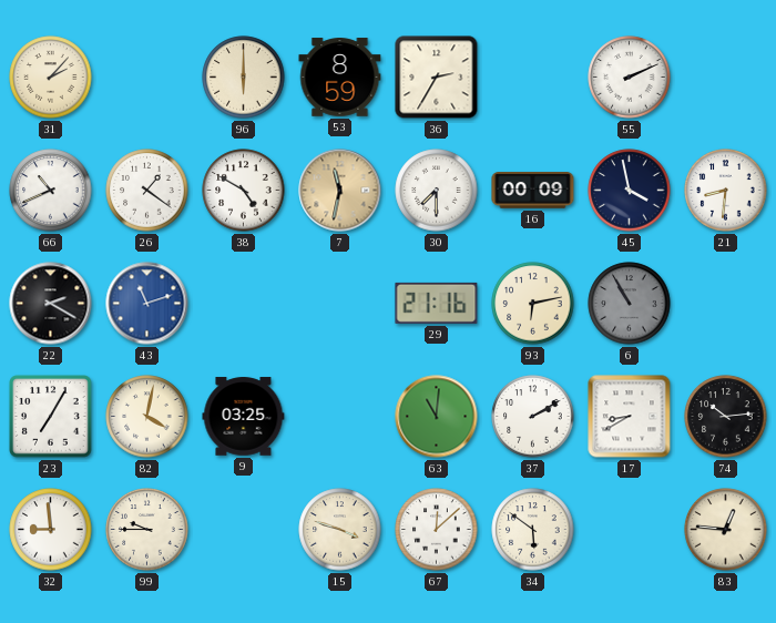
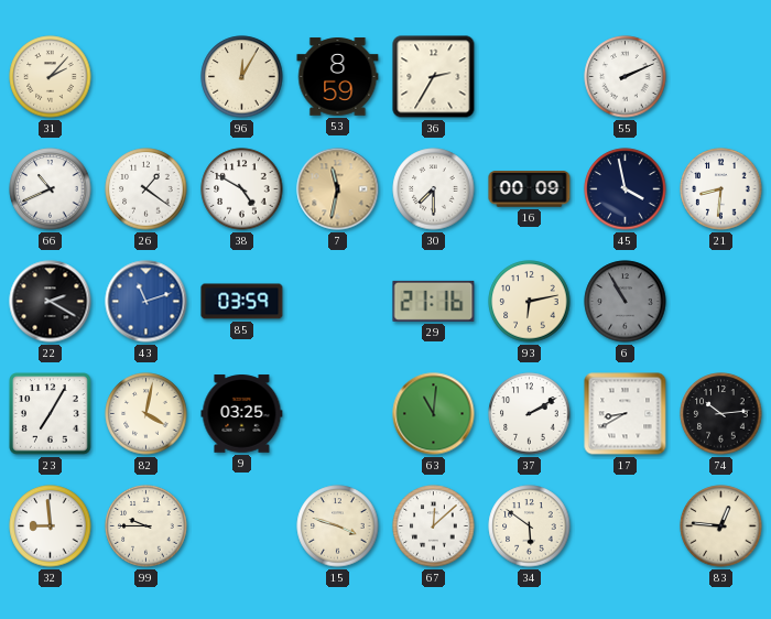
96: 6:00 -> 12:05 (242, 77)
85: none -> 03:59 (242, 302)
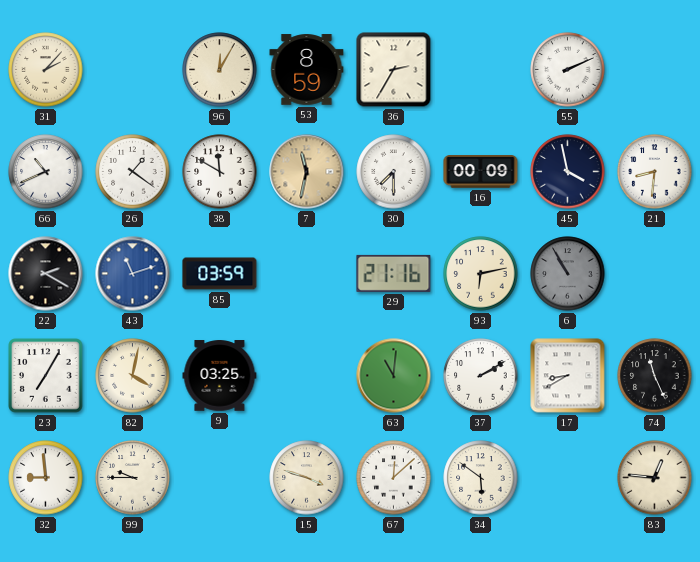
38: 4:50 -> 11:50 (220, 172)
74: 10:14 -> 11:26 (655, 376)
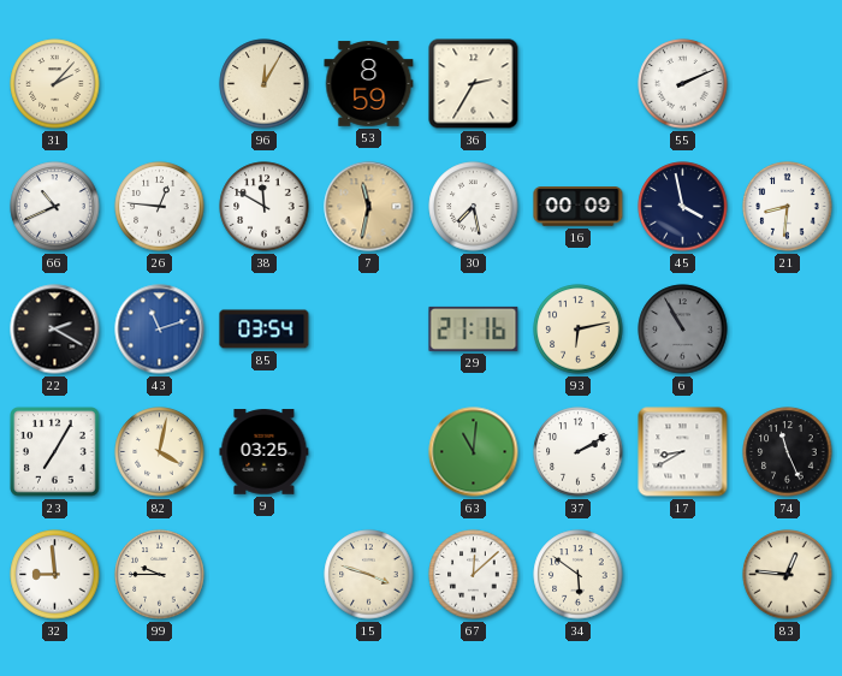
26: 1:21 -> 12:46 (160, 207)
30: 7:30 -> 7:28 (474, 207)
85: 03:59 -> 03:54 (265, 330)
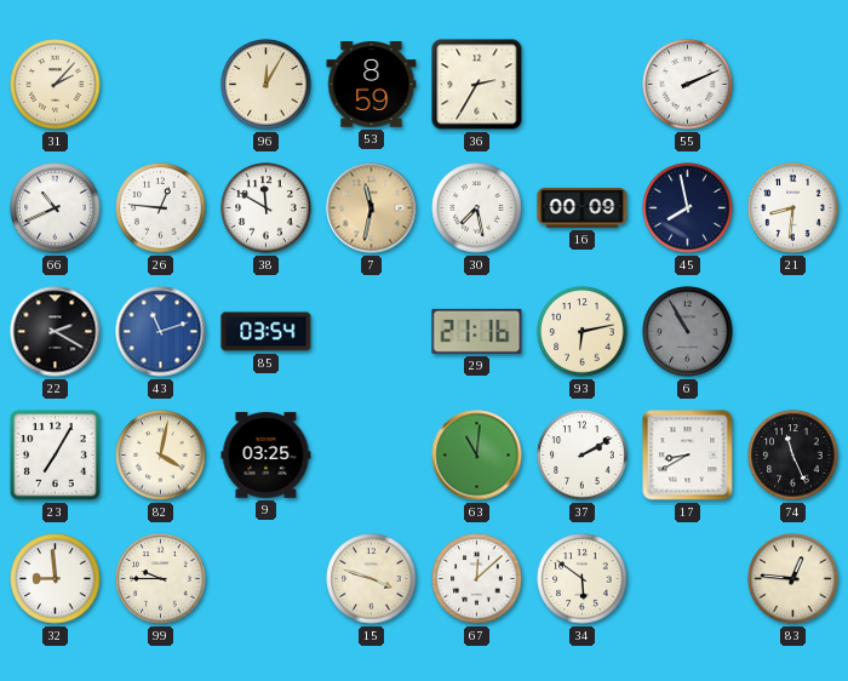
45: 3:58 -> 7:58 (688, 208)
